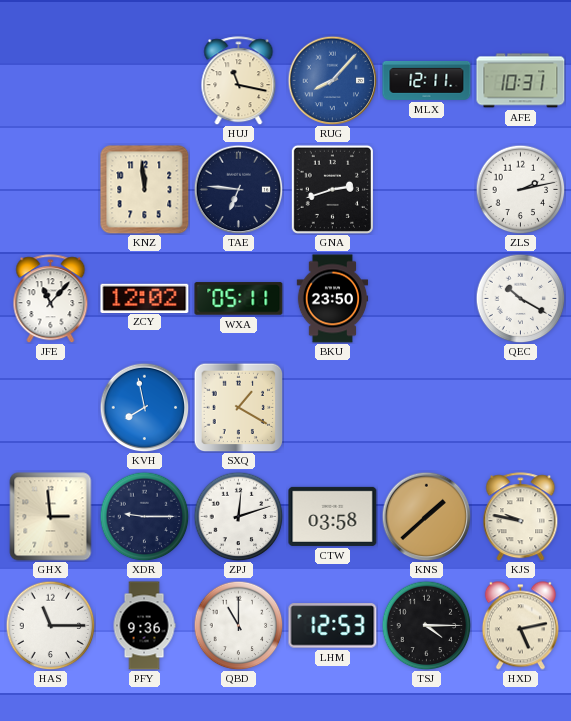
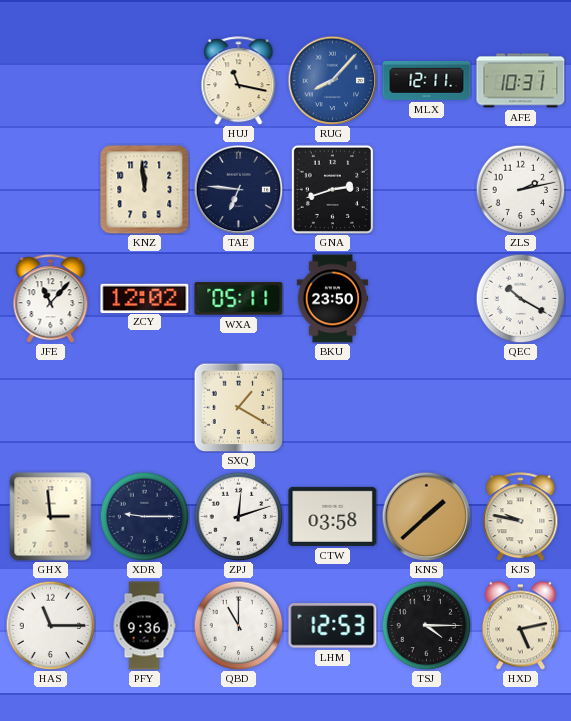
KVH: 7:58 -> none (144, 407)
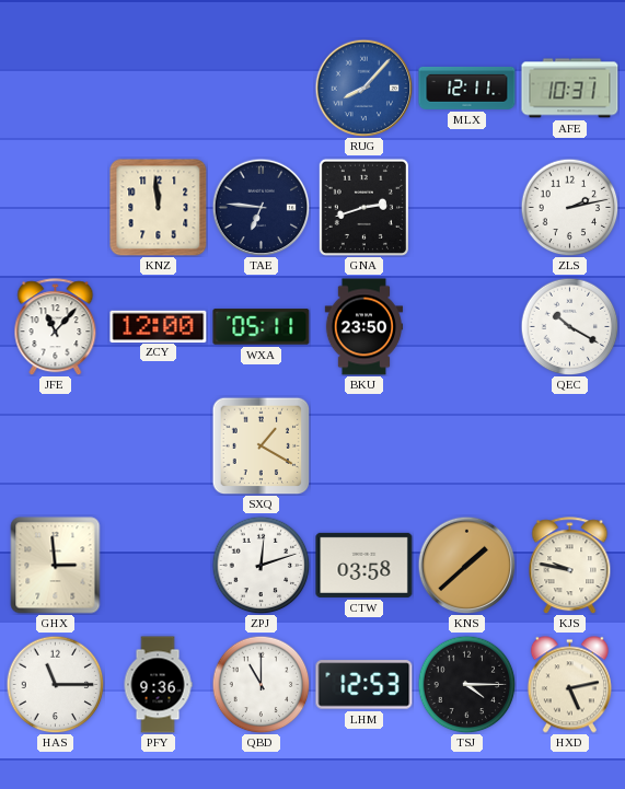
HUJ: 11:17 -> none (239, 81)
ZCY: 12:02 -> 12:00 (159, 326)
XDR: 9:15 -> none (144, 516)
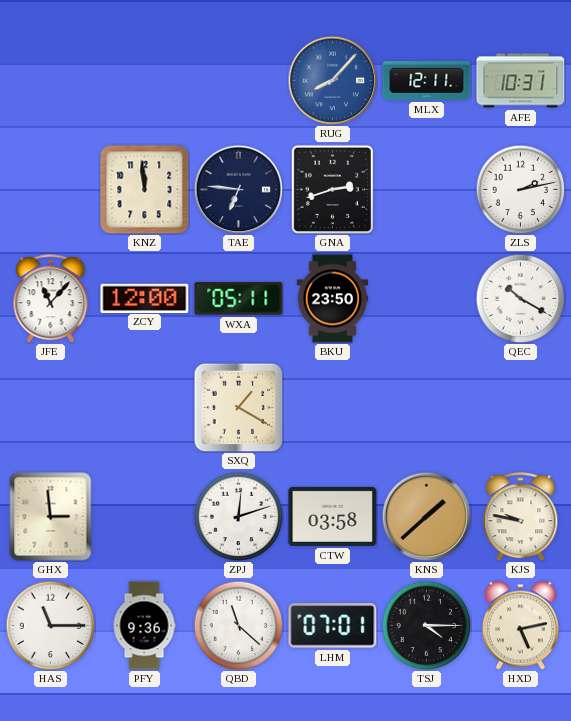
QBD: 11:00 -> 11:22 (238, 625)
LHM: 12:53 -> 07:01 (333, 626)
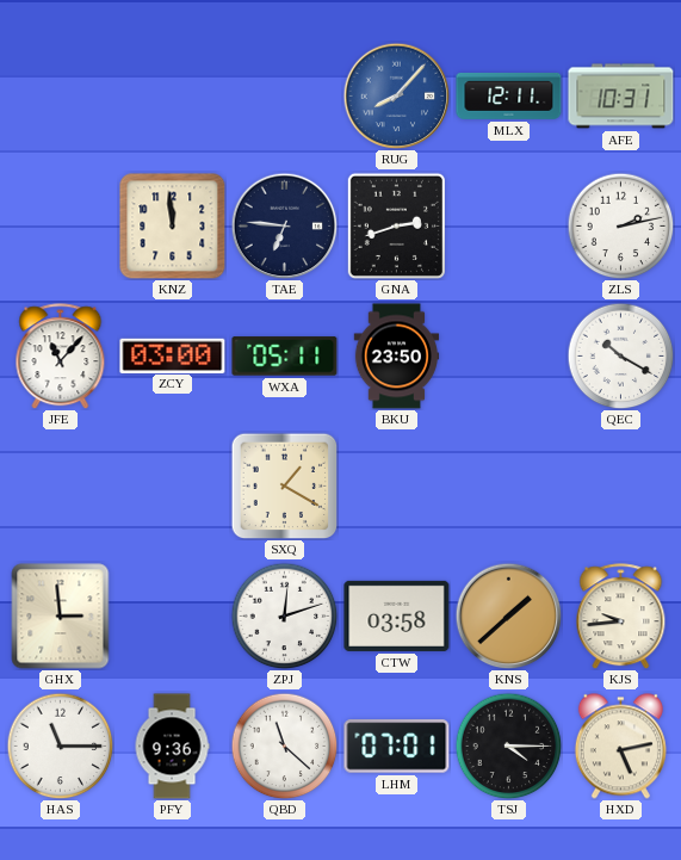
ZCY: 12:00 -> 03:00 (173, 355)
KJS: 9:47 -> 9:44 (621, 617)
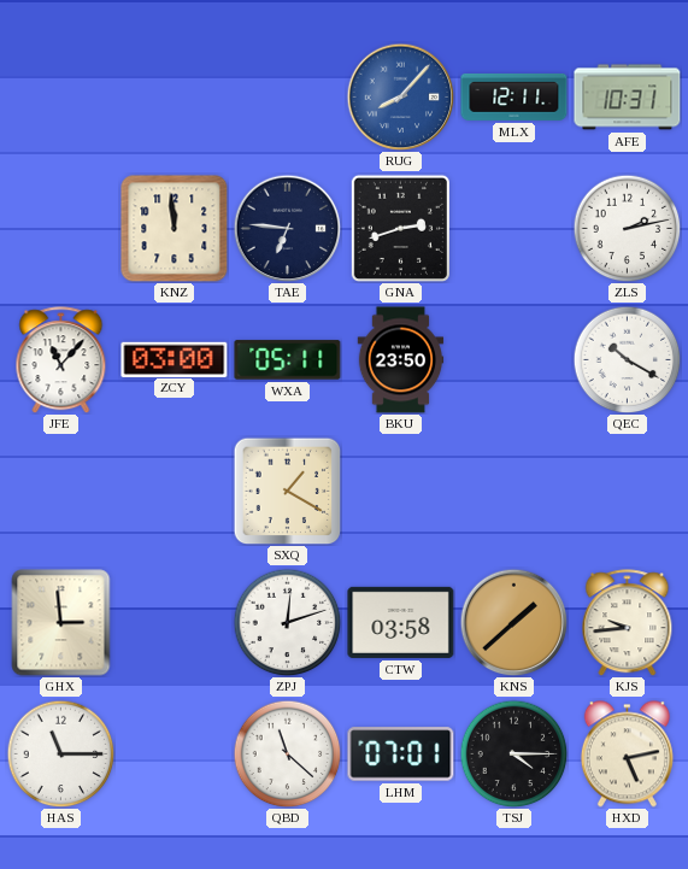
PFY: 9:36 -> none (172, 747)
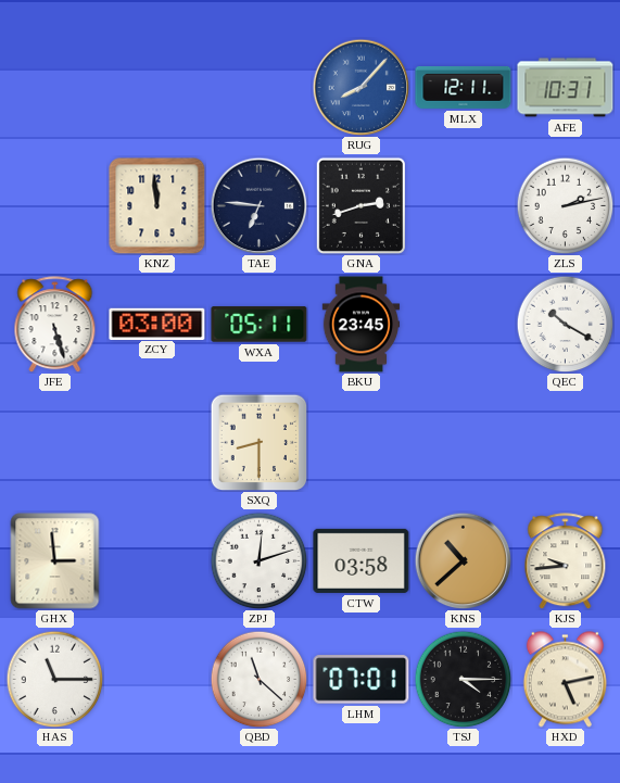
JFE: 11:07 -> 5:27 (55, 325)
BKU: 23:50 -> 23:45 (362, 325)
SXQ: 1:20 -> 8:30 (258, 442)
KNS: 1:38 -> 10:38 (463, 560)
